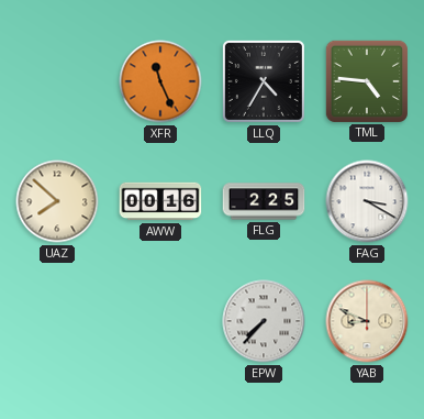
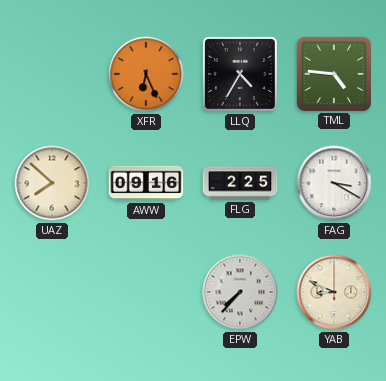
XFR: 11:26 -> 6:26 (146, 74)
AWW: 00:16 -> 09:16 (146, 183)
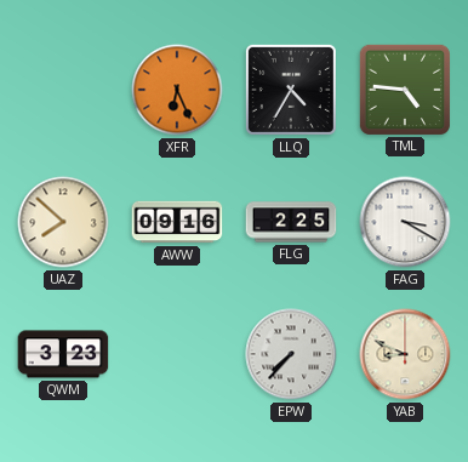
QWM: none -> 3:23 (63, 354)
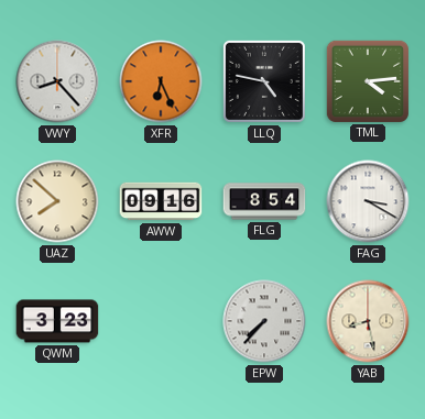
VWY: none -> 8:23 (57, 81)
LLQ: 4:35 -> 4:47 (264, 81)
TML: 4:46 -> 4:14 (367, 80)
FLG: 2:25 -> 8:54 (264, 201)
YAB: 8:49 -> 8:28 (368, 321)
